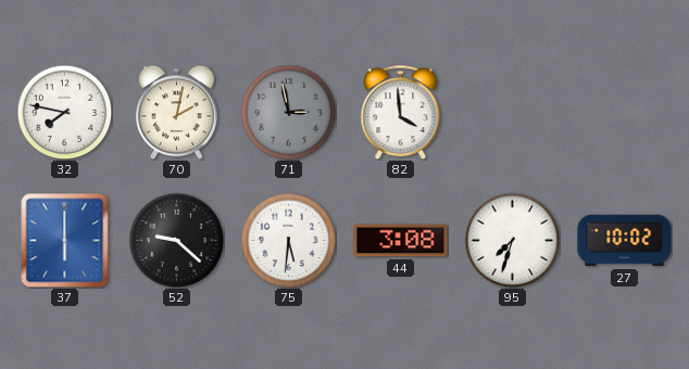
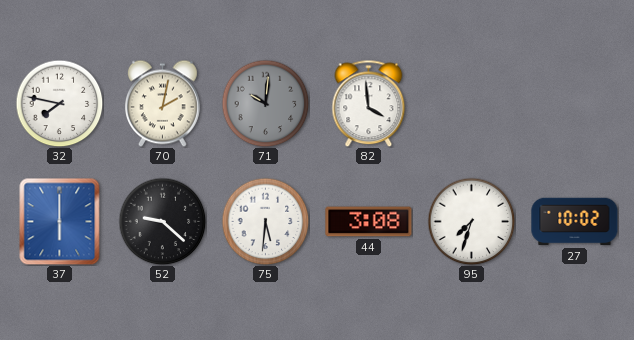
71: 2:58 -> 10:01 (265, 103)
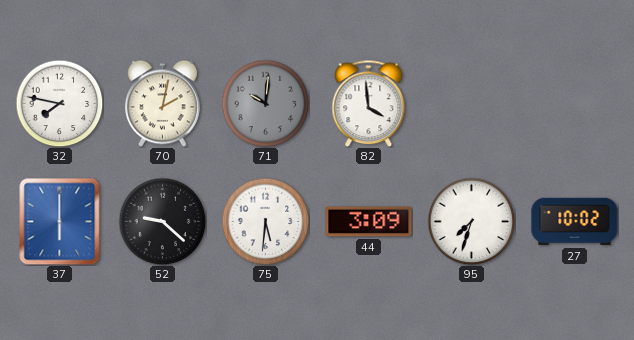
44: 3:08 -> 3:09 (369, 222)
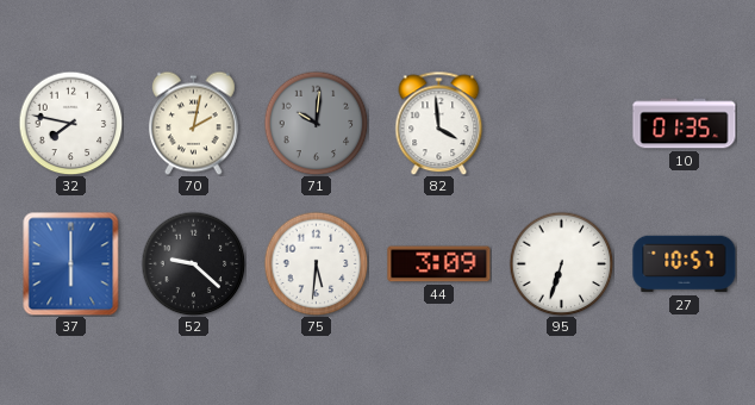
10: none -> 01:35 (685, 124)
95: 7:33 -> 6:33 (561, 263)
27: 10:02 -> 10:57 (685, 264)
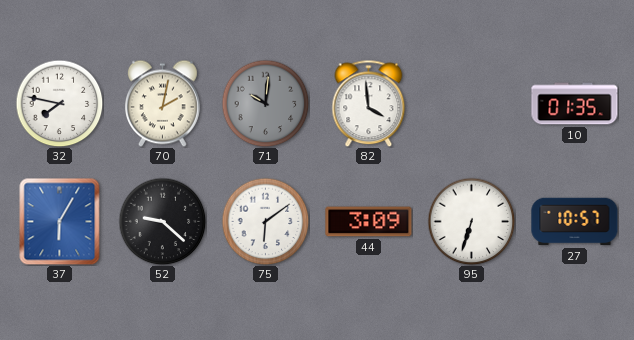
37: 6:00 -> 6:05 (60, 221)
75: 5:31 -> 6:09 (265, 221)
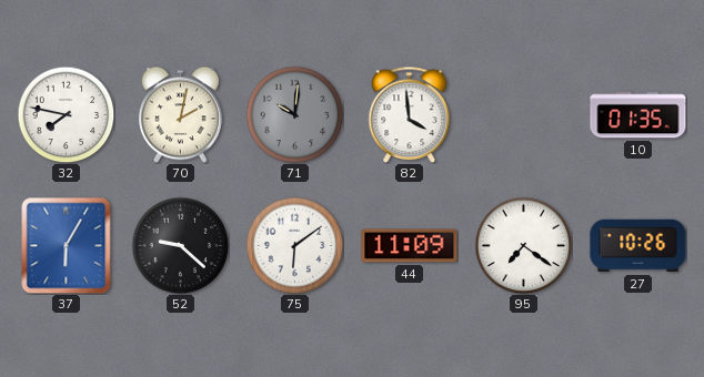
44: 3:09 -> 11:09 (410, 246)
95: 6:33 -> 7:21 (523, 245)
27: 10:57 -> 10:26 (638, 246)
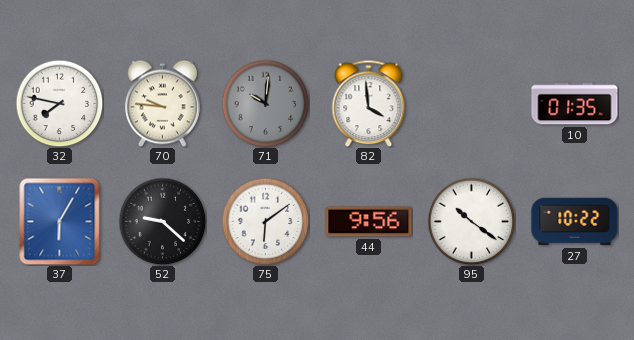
70: 2:02 -> 9:46 (162, 103)
44: 11:09 -> 9:56 (369, 222)
95: 7:21 -> 10:21 (471, 221)
27: 10:26 -> 10:22 (575, 222)
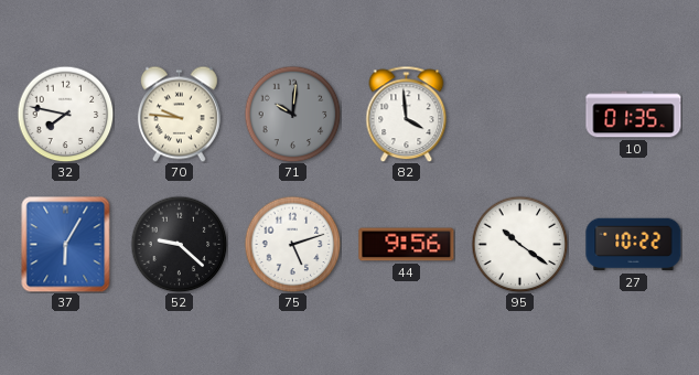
75: 6:09 -> 5:12 (292, 244)
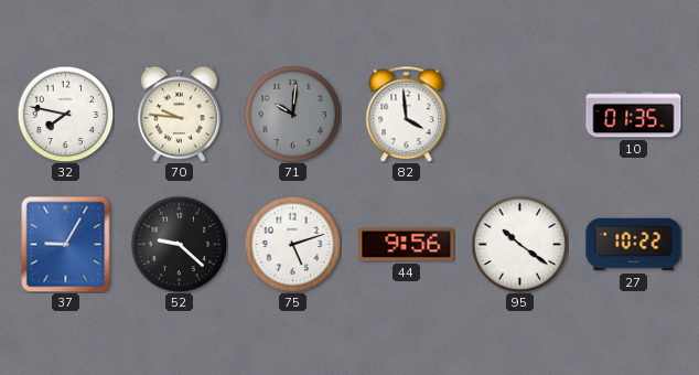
37: 6:05 -> 9:05 (66, 244)
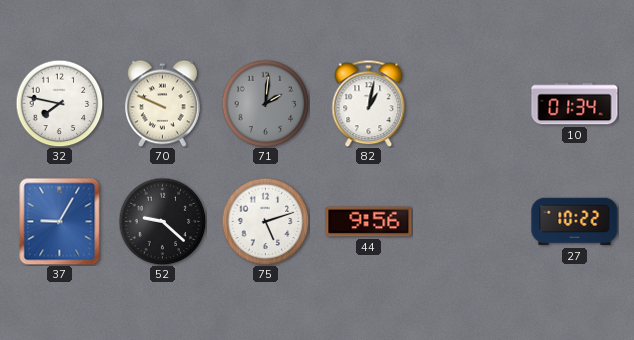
70: 9:46 -> 9:49 (162, 103)
71: 10:01 -> 2:01 (265, 103)
82: 3:59 -> 1:02 (369, 103)
10: 01:35 -> 01:34 (575, 104)
95: 10:21 -> none (519, 244)
